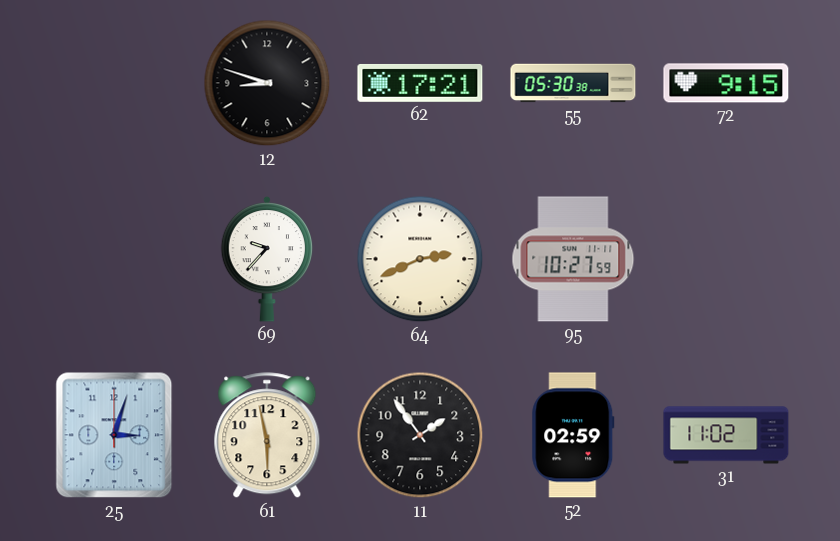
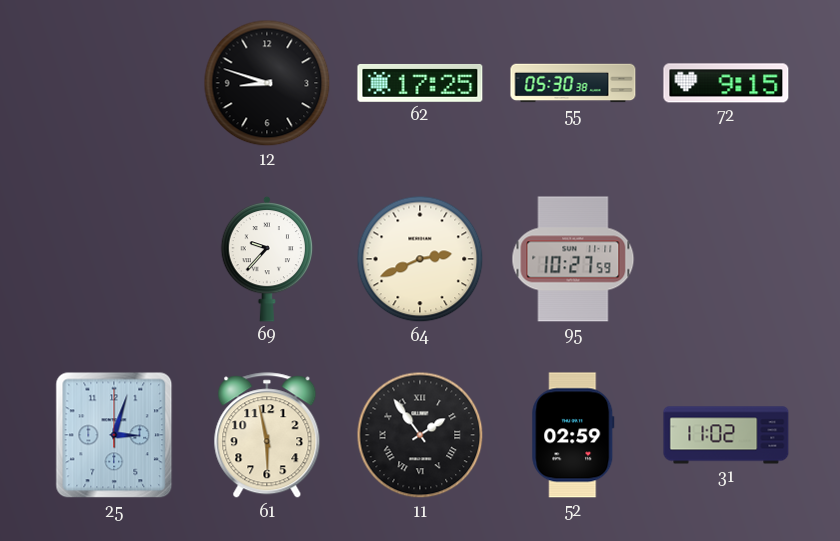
62: 17:21 -> 17:25 (420, 83)
11 numerals: Arabic -> Roman (420, 435)
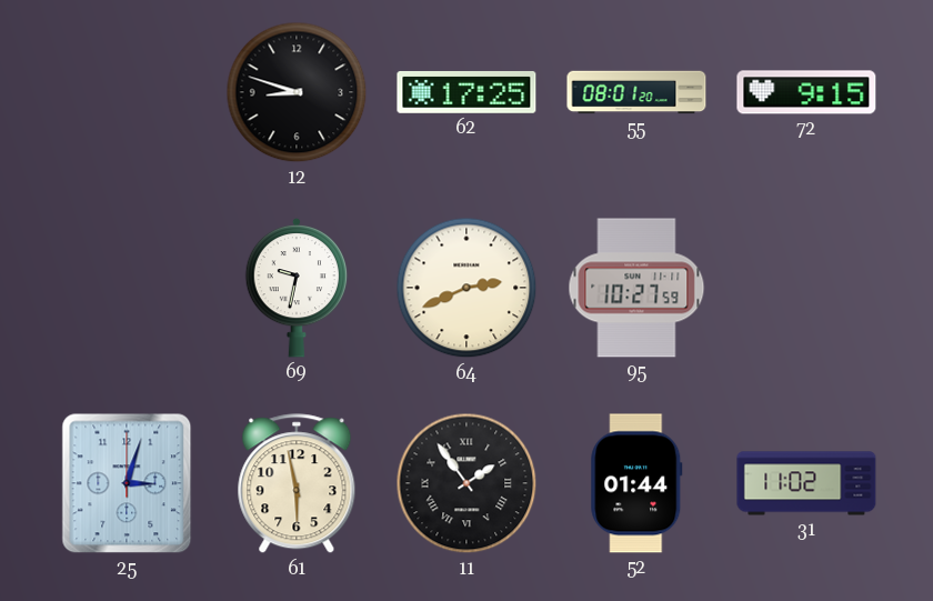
55: 05:30 -> 08:01 (636, 92)
69: 9:37 -> 9:32 (297, 288)
52: 02:59 -> 01:44 (636, 483)
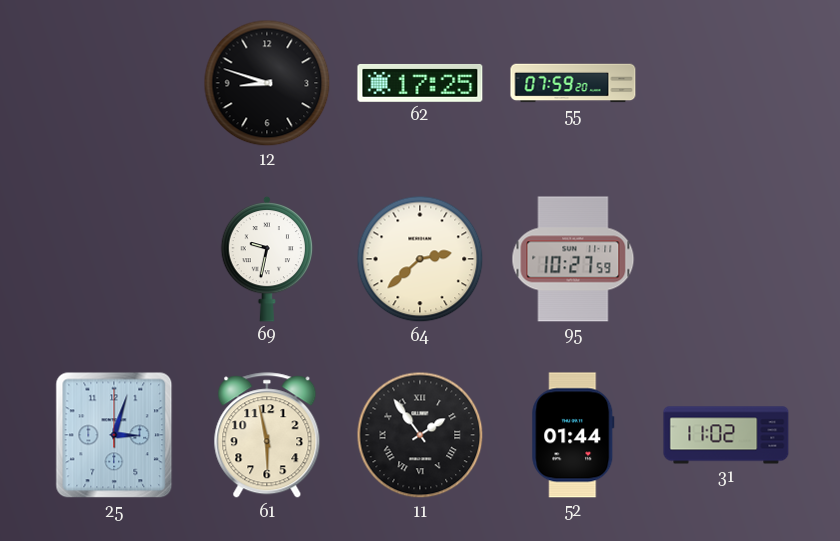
55: 08:01 -> 07:59 (573, 83)
72: 9:15 -> none (806, 92)
64: 2:41 -> 2:38 (420, 259)
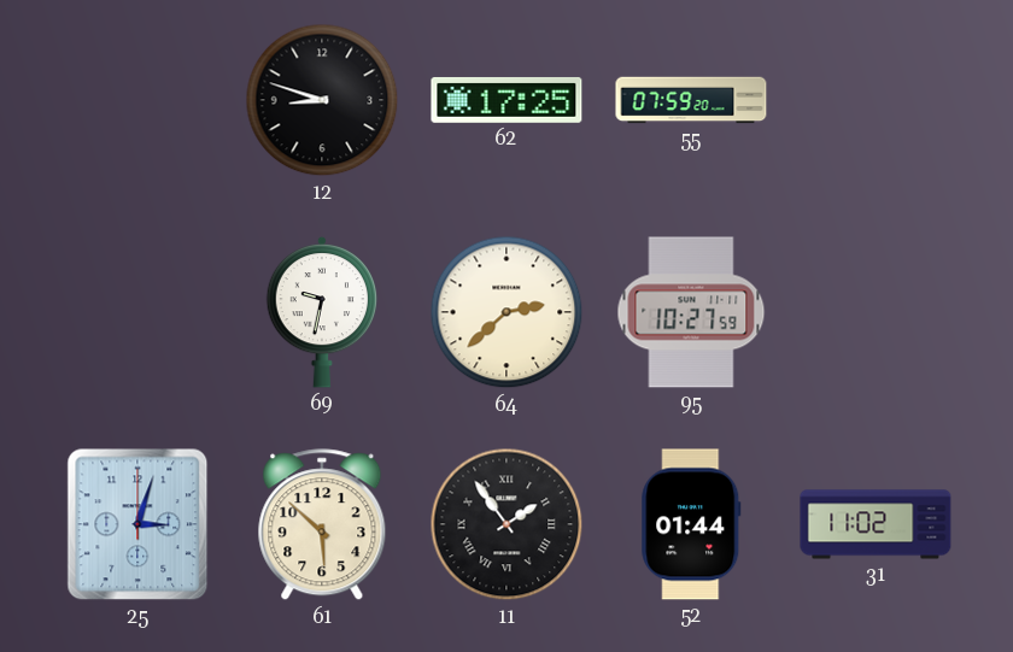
61: 5:58 -> 5:52 (322, 525)
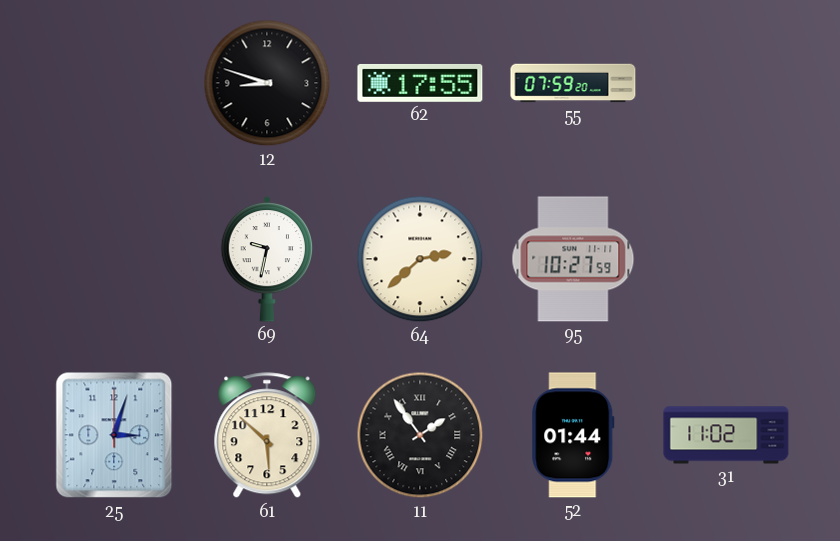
62: 17:25 -> 17:55 (420, 83)
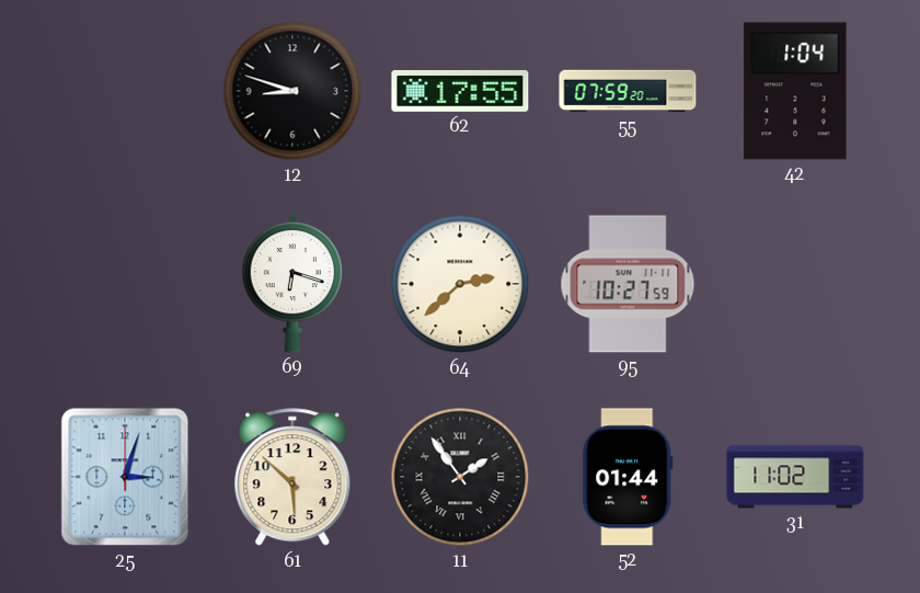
42: none -> 1:04 (795, 91)
69: 9:32 -> 6:18 (292, 284)
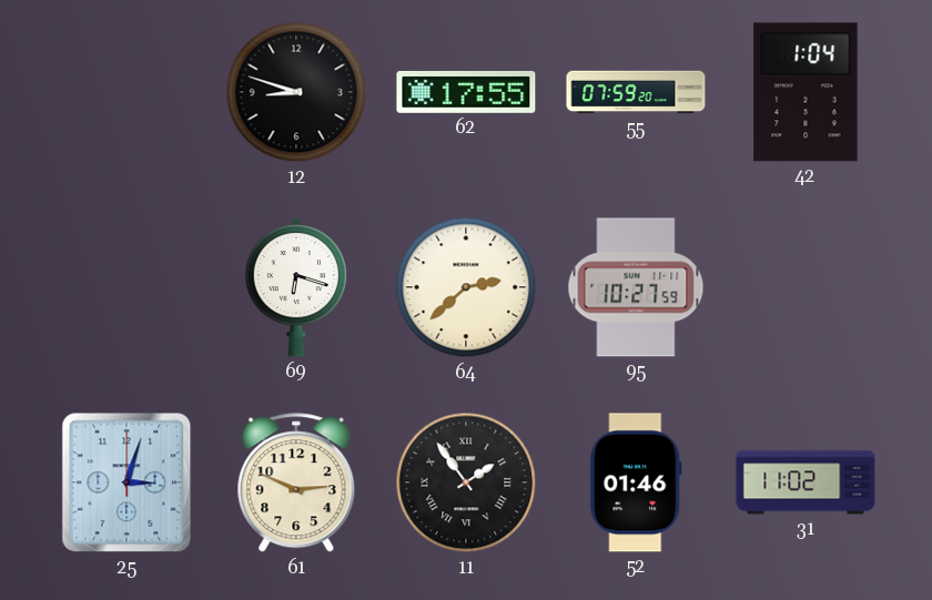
61: 5:52 -> 2:49 (296, 484)
52: 01:44 -> 01:46 (636, 482)
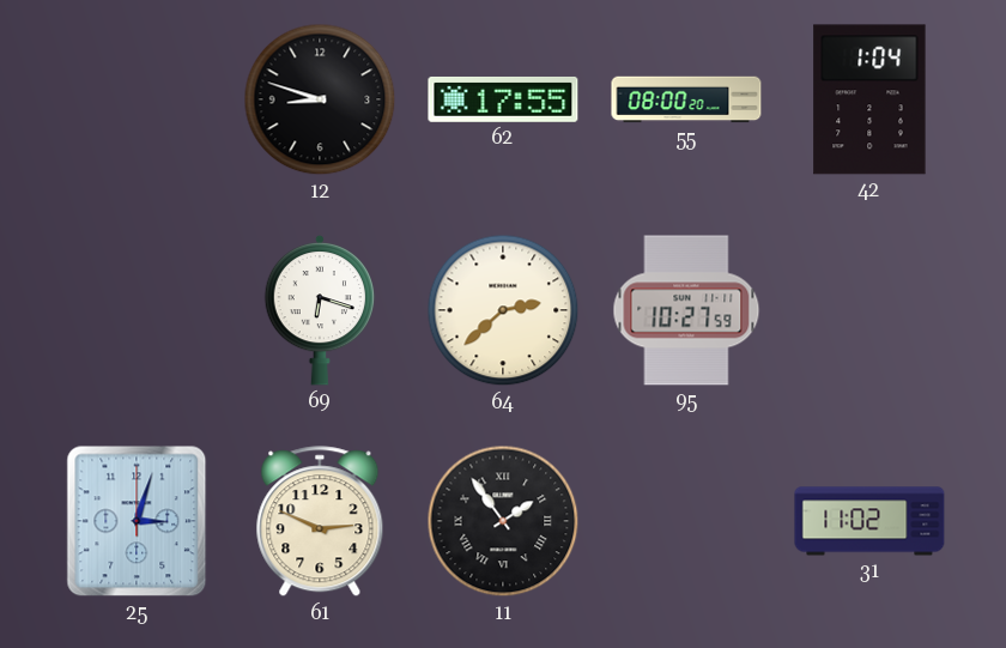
55: 07:59 -> 08:00 (686, 99)
52: 01:46 -> none (636, 482)
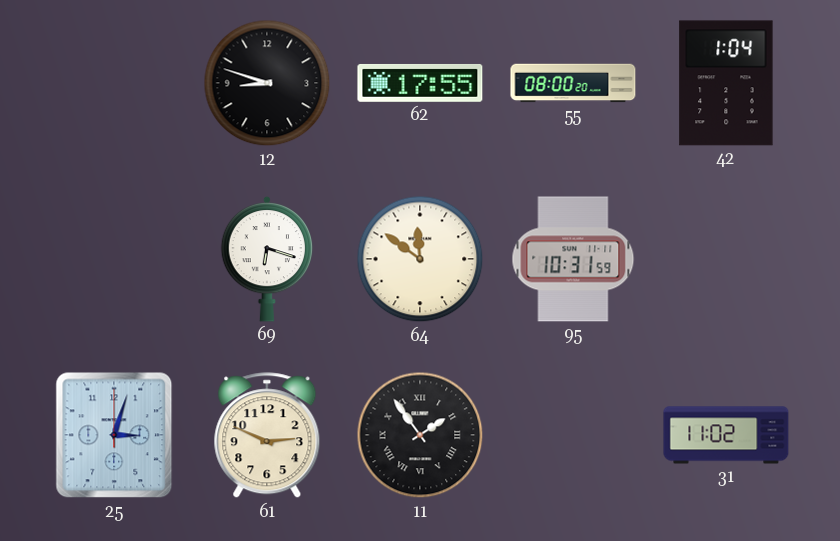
64: 2:38 -> 11:51 (420, 259)
95: 10:27 -> 10:31 (573, 259)
